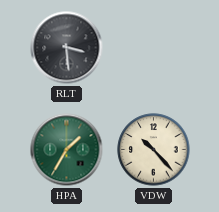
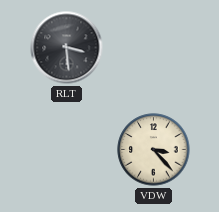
HPA: 1:35 -> none (67, 150)
VDW: 10:23 -> 3:23 (154, 150)
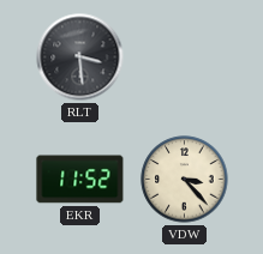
EKR: none -> 11:52 (80, 180)
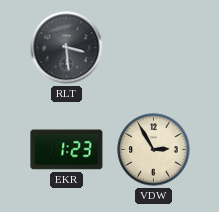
EKR: 11:52 -> 1:23 (67, 150)
VDW: 3:23 -> 2:55 (154, 150)
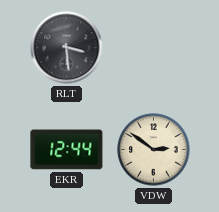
EKR: 1:23 -> 12:44 (67, 150)
VDW: 2:55 -> 2:51 (154, 150)
